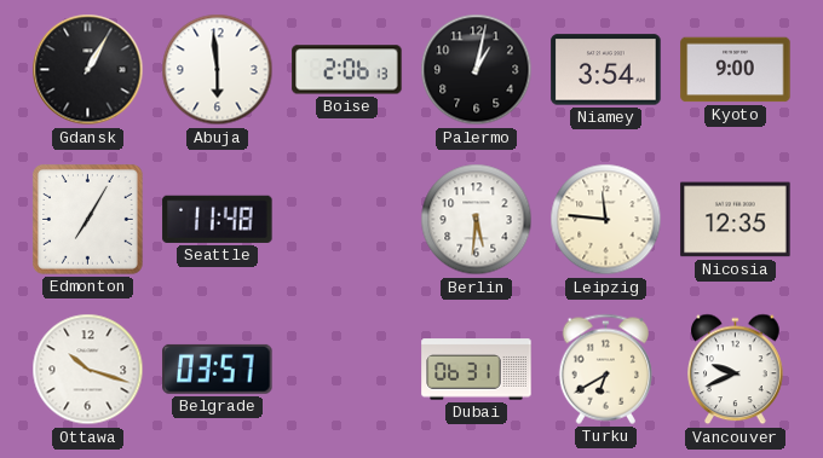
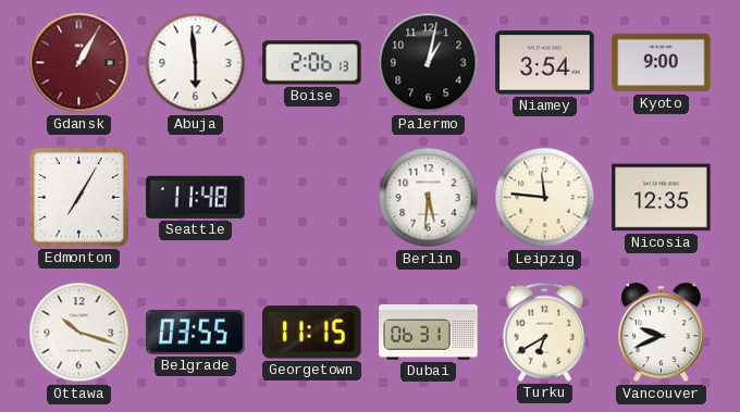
Gdansk dial: black -> burgundy (79, 63)
Belgrade: 03:57 -> 03:55 (196, 332)
Georgetown: none -> 11:15 (312, 333)
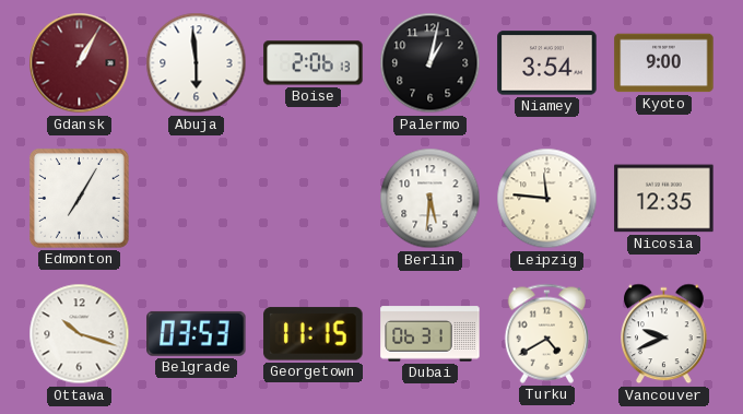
Seattle: 11:48 -> none (196, 197)
Belgrade: 03:55 -> 03:53 (197, 333)
Turku: 6:40 -> 4:40 (546, 333)
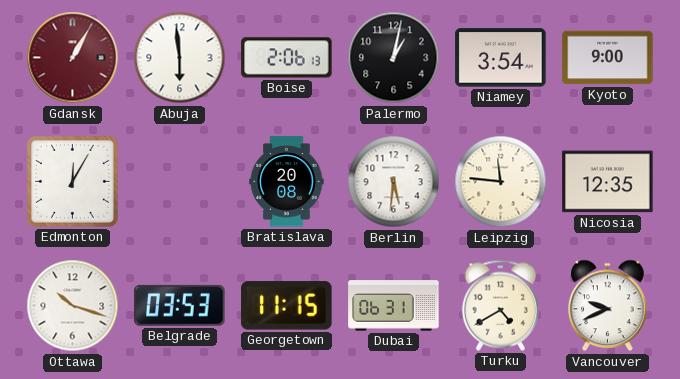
Edmonton: 7:05 -> 12:05 (72, 181)
Bratislava: none -> 20:08 (287, 182)
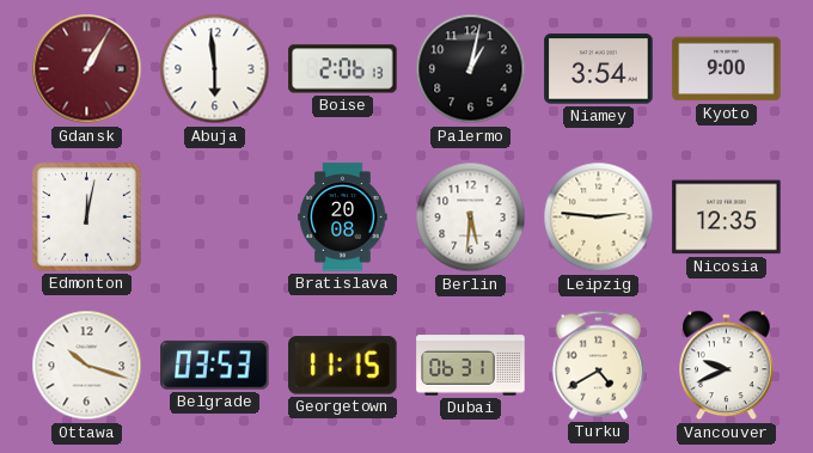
Edmonton: 12:05 -> 12:02 (86, 216)
Leipzig: 11:46 -> 2:46 (599, 218)
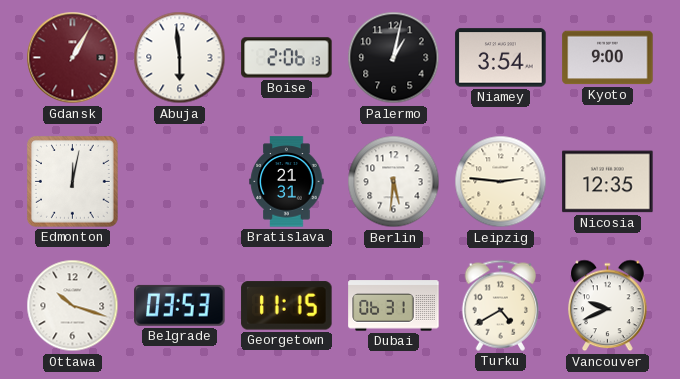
Bratislava: 20:08 -> 21:31 (287, 182)
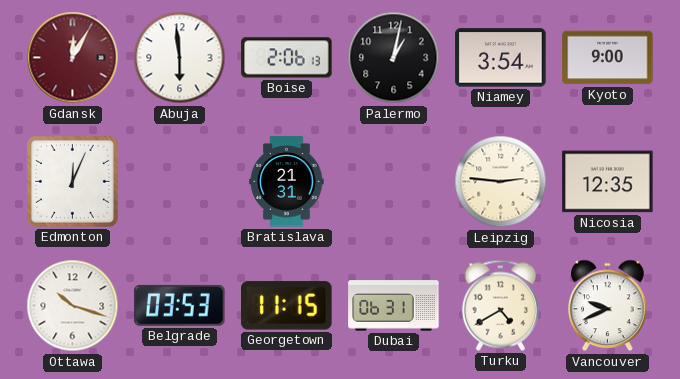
Gdansk: 1:05 -> 12:05 (73, 58)
Edmonton: 12:02 -> 12:04 (72, 181)
Berlin: 5:31 -> none (394, 182)
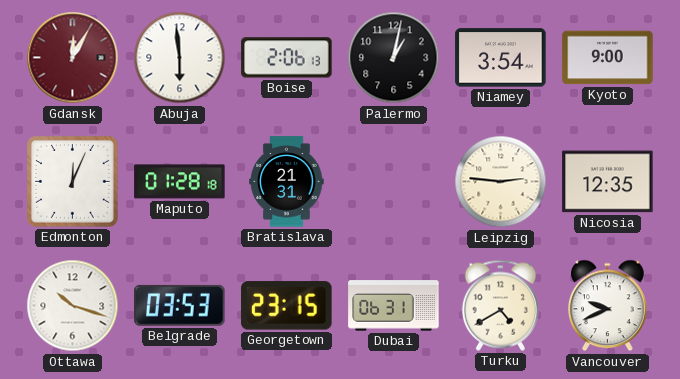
Maputo: none -> 01:28 (180, 182)
Georgetown: 11:15 -> 23:15 (287, 306)
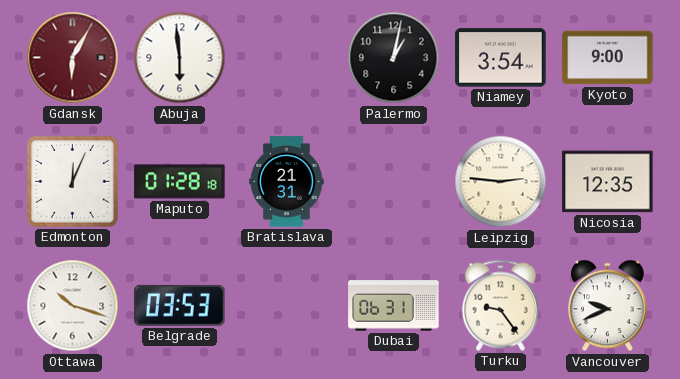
Gdansk: 12:05 -> 6:05 (73, 58)
Boise: 2:06 -> none (287, 58)
Georgetown: 23:15 -> none (287, 306)
Turku: 4:40 -> 9:24 (500, 305)
